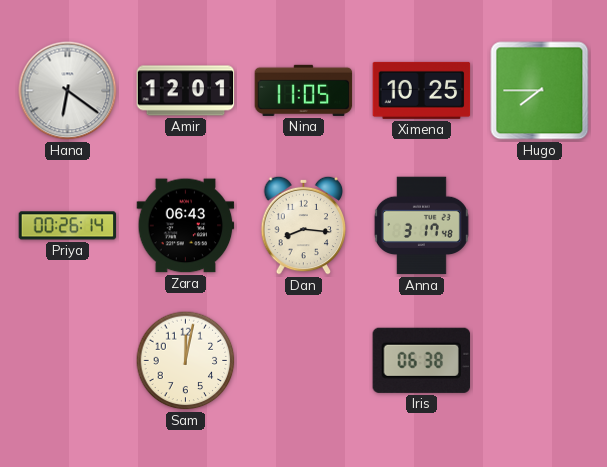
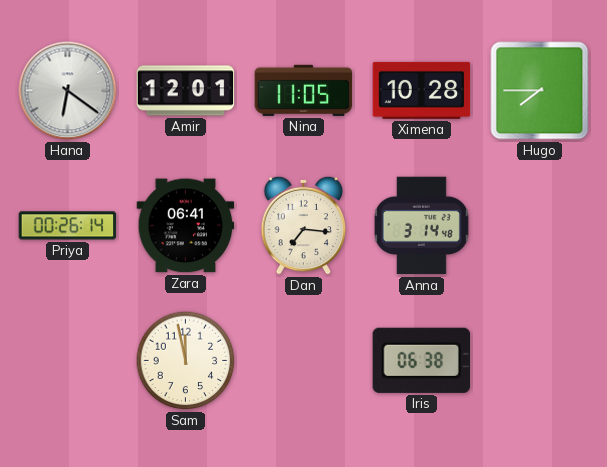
Ximena: 10:25 -> 10:28 (422, 90)
Zara: 06:43 -> 06:41 (186, 226)
Dan: 8:16 -> 7:16 (304, 225)
Anna: 3:17 -> 3:14 (421, 226)
Sam: 12:02 -> 11:58 (186, 361)
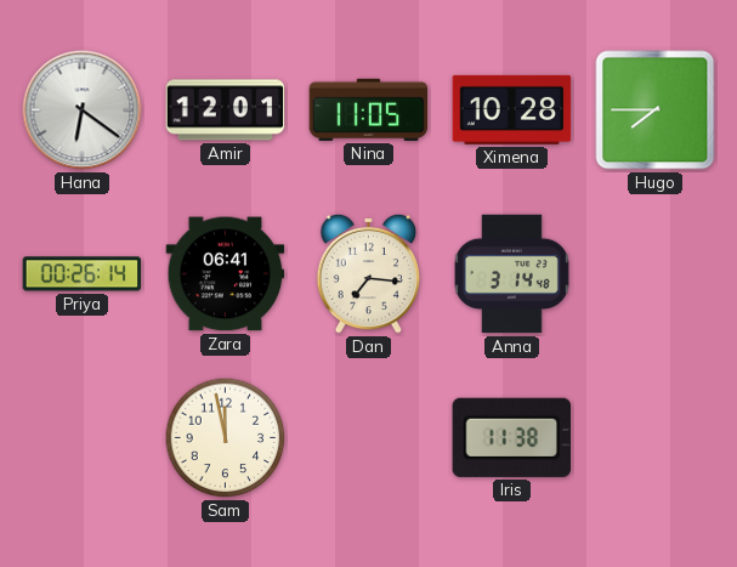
Iris: 06:38 -> 11:38 (511, 437)
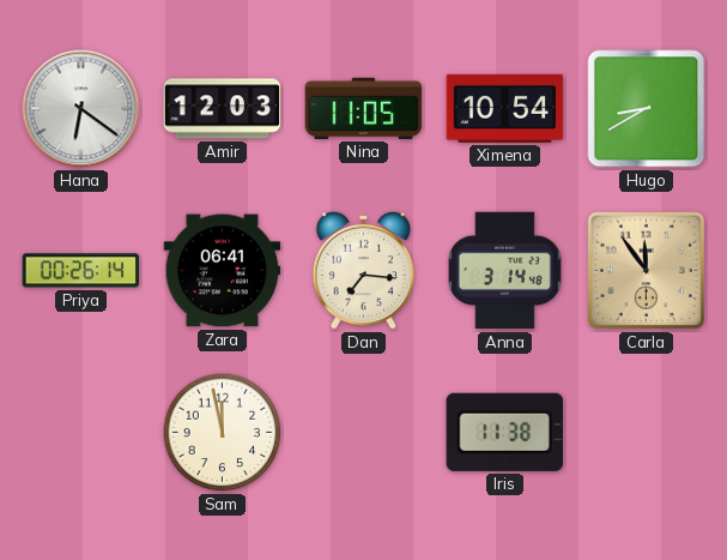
Amir: 12:01 -> 12:03 (223, 109)
Ximena: 10:28 -> 10:54 (505, 108)
Hugo: 7:45 -> 8:40 (647, 109)
Carla: none -> 11:54 (646, 270)
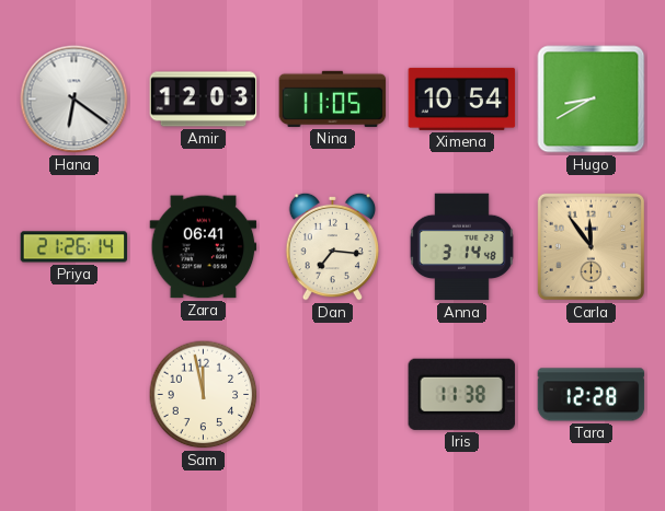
Priya: 00:26 -> 21:26 (74, 247)
Tara: none -> 12:28 (592, 395)
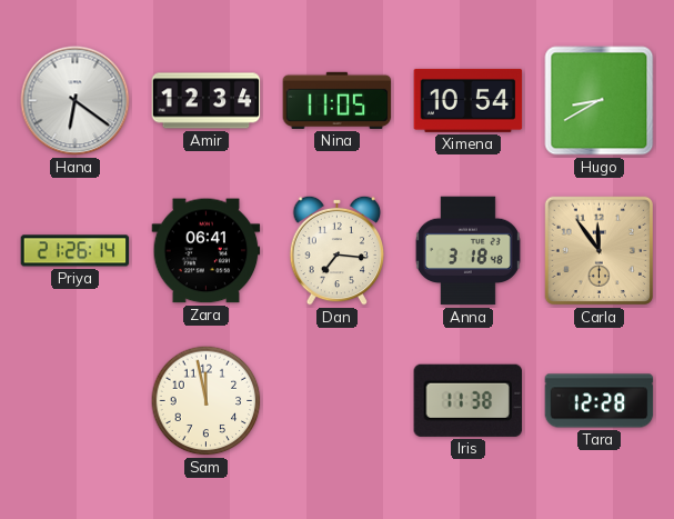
Amir: 12:03 -> 12:34 (207, 101)
Anna: 3:14 -> 3:18 (467, 251)
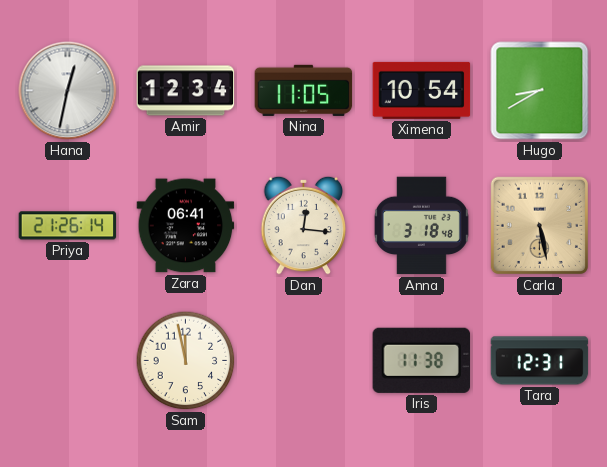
Hana: 6:21 -> 12:32 (68, 91)
Dan: 7:16 -> 12:16 (304, 225)
Carla: 11:54 -> 5:28 (539, 225)
Tara: 12:28 -> 12:31 (540, 361)
